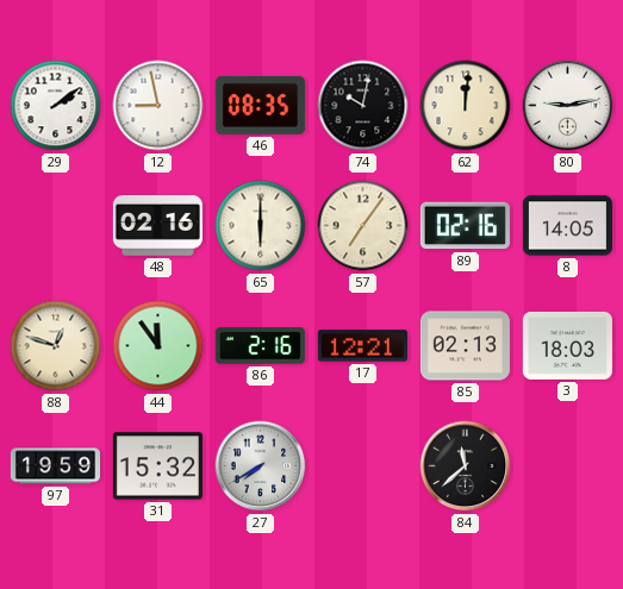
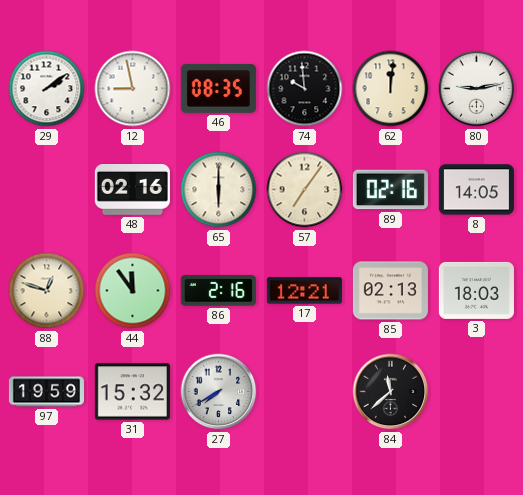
74: 10:02 -> 9:59 (305, 89)
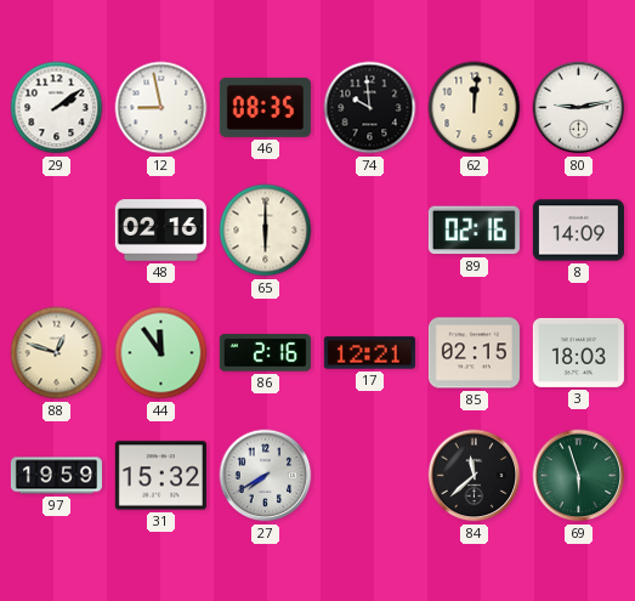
57: 7:06 -> none (305, 190)
8: 14:05 -> 14:09 (578, 231)
85: 02:13 -> 02:15 (474, 353)
69: none -> 5:57 (579, 476)
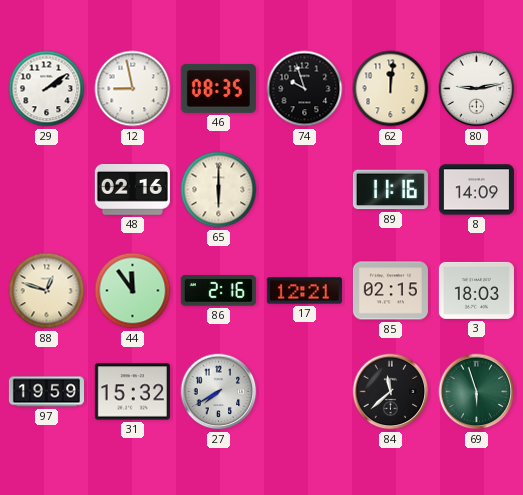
74: 9:59 -> 9:57 (305, 89)
89: 02:16 -> 11:16 (390, 190)
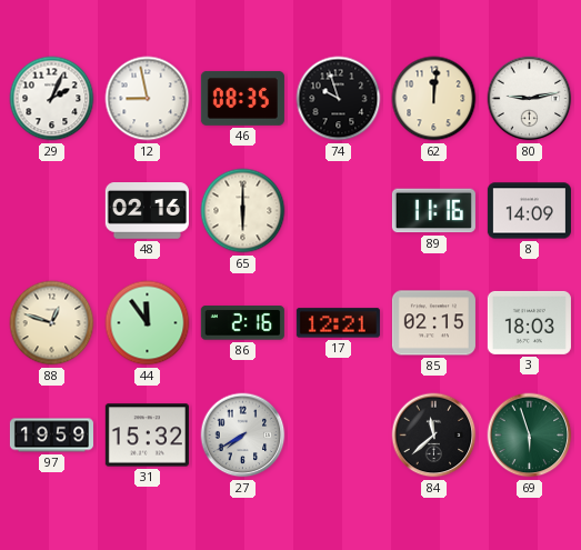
29: 2:09 -> 2:04 (52, 99)
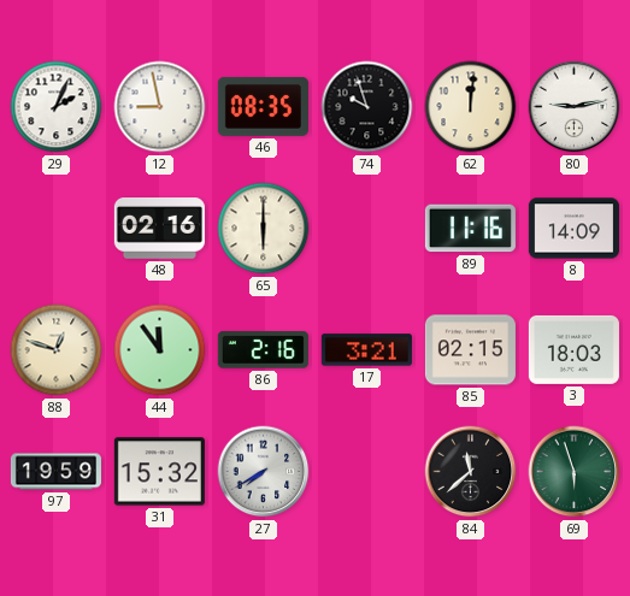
17: 12:21 -> 3:21 (366, 350)
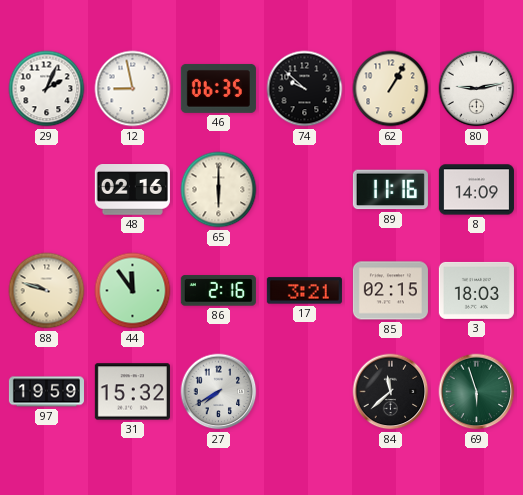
46: 08:35 -> 06:35 (218, 88)
74: 9:57 -> 9:52 (305, 89)
62: 12:01 -> 1:05 (391, 89)
88: 12:48 -> 9:48 (47, 291)
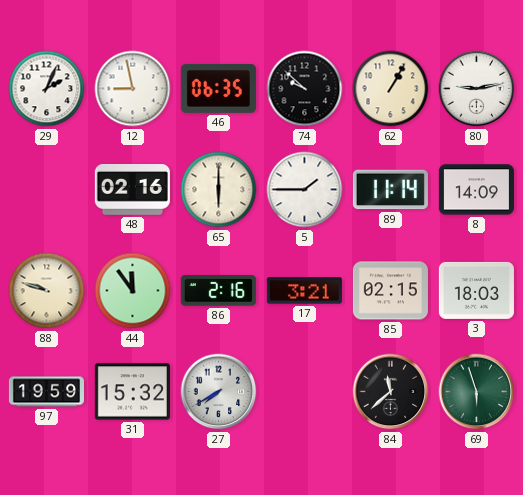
5: none -> 1:45 (305, 190)
89: 11:16 -> 11:14 (390, 190)
